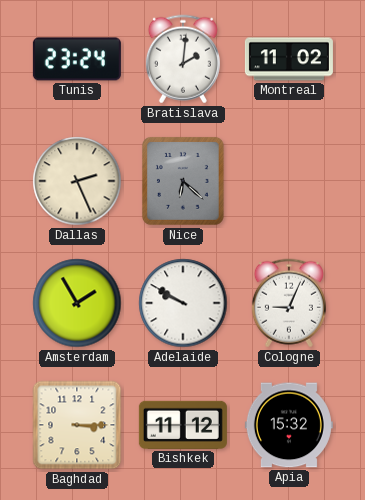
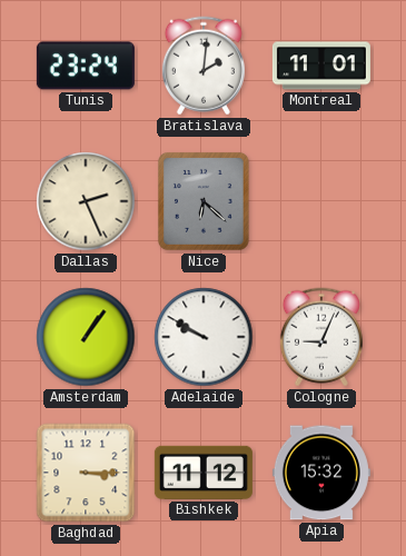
Montreal: 11:02 -> 11:01 (321, 66)
Amsterdam: 1:55 -> 1:06 (86, 337)
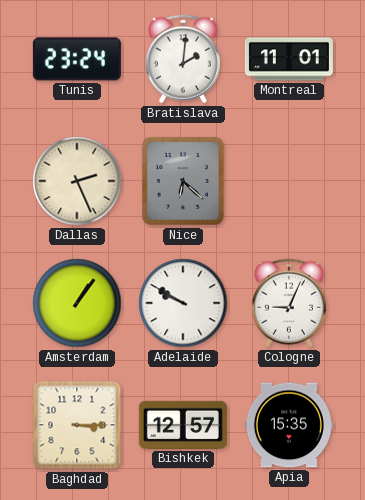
Bishkek: 11:12 -> 12:57 (183, 425)
Apia: 15:32 -> 15:35 (289, 425)
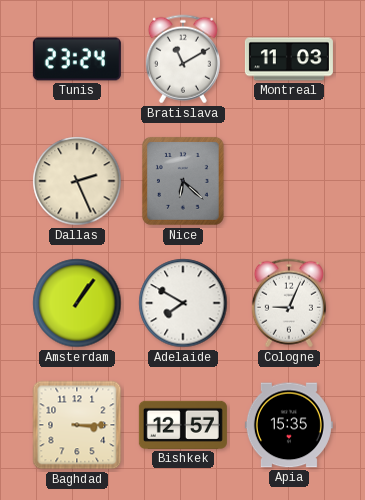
Bratislava: 2:01 -> 11:10 (183, 59)
Montreal: 11:01 -> 11:03 (289, 59)
Adelaide: 9:50 -> 7:50 (183, 303)
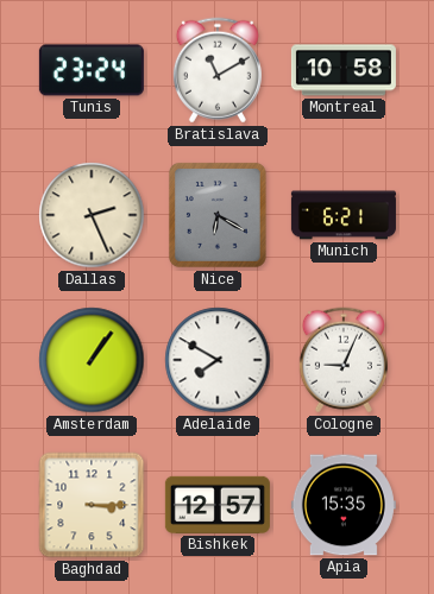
Montreal: 11:03 -> 10:58 (344, 70)
Nice: 6:22 -> 6:20 (218, 215)
Munich: none -> 6:21 (344, 215)
